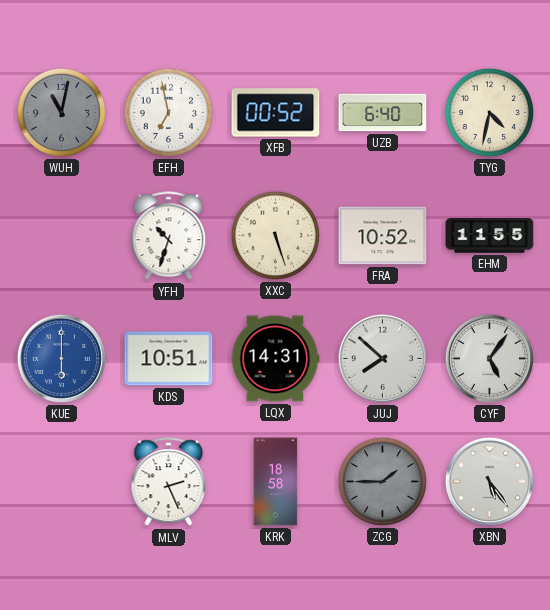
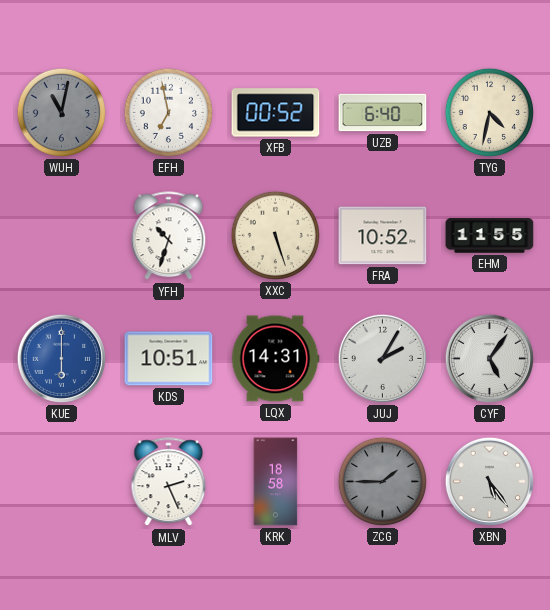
JUJ: 7:52 -> 2:05 (382, 358)
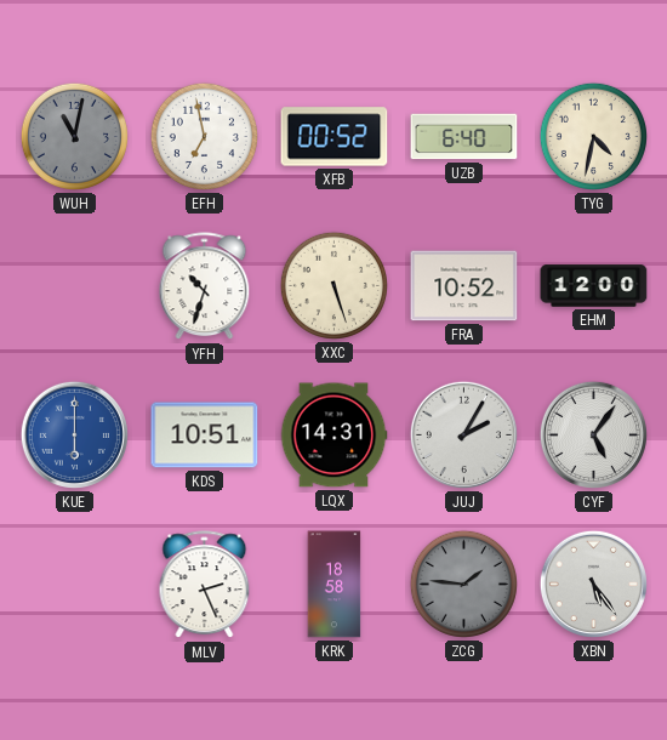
EHM: 11:55 -> 12:00 (594, 286)
ZCG: 1:45 -> 1:46 (463, 584)
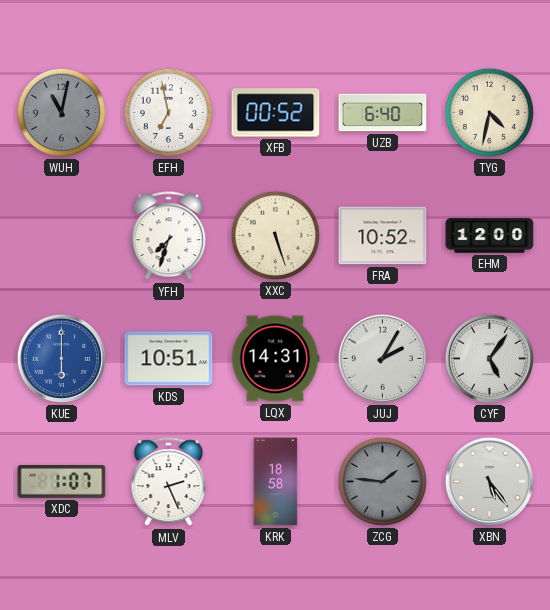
YFH: 10:33 -> 7:33 (169, 236)
XDC: none -> 1:07 (62, 481)
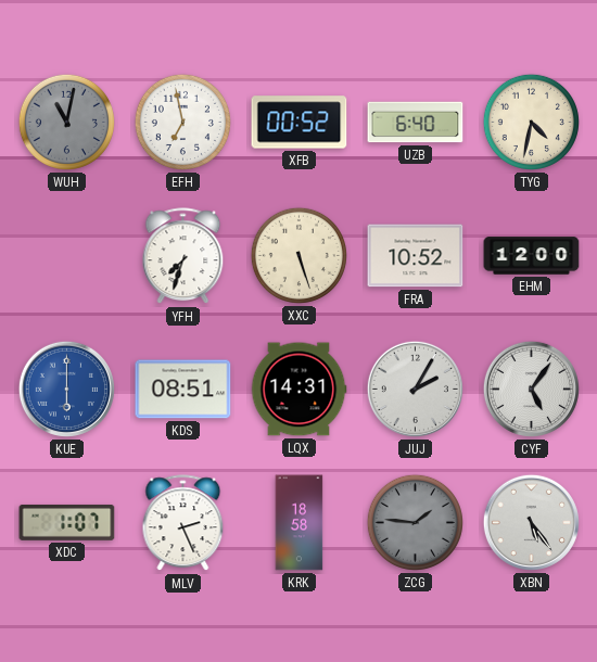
KDS: 10:51 -> 08:51 (183, 390)
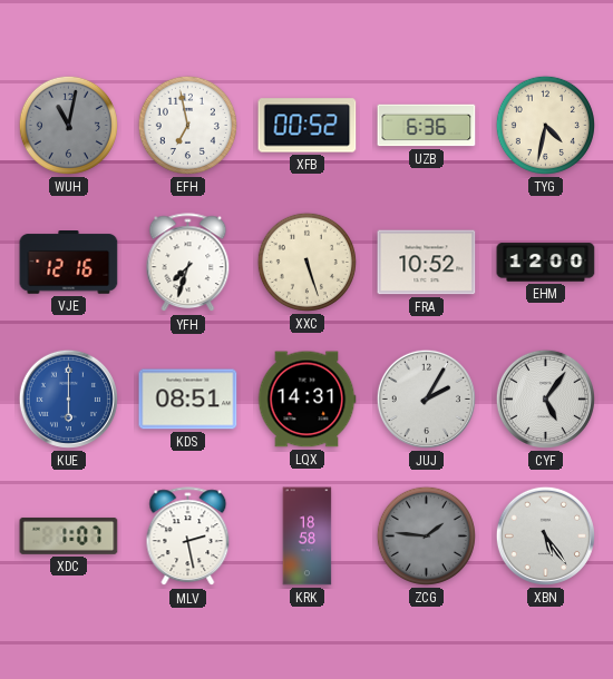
UZB: 6:40 -> 6:36 (427, 126)
VJE: none -> 12:16 (69, 263)
MLV: 2:26 -> 2:28 (188, 537)
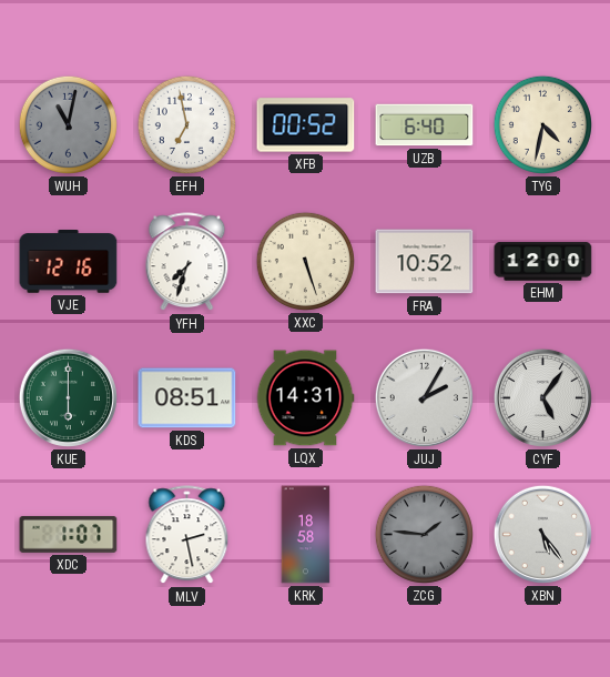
UZB: 6:36 -> 6:40 (425, 125)
KUE dial: blue -> green (68, 397)
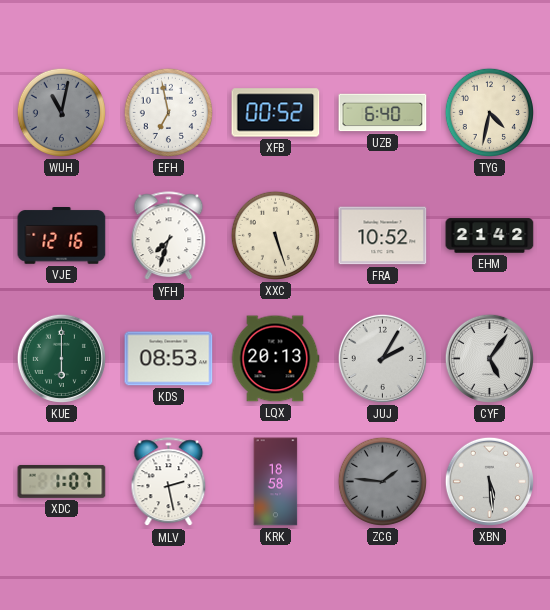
EHM: 12:00 -> 21:42 (490, 236)
KDS: 08:51 -> 08:53 (169, 359)
LQX: 14:31 -> 20:13 (275, 359)
XBN: 5:24 -> 5:29 (489, 481)
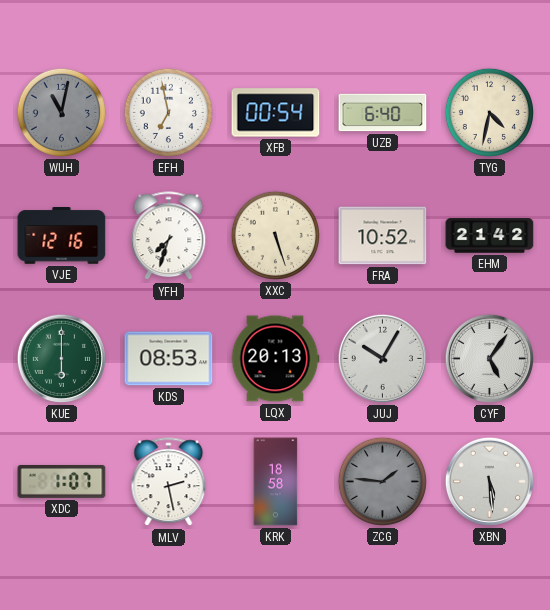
XFB: 00:52 -> 00:54 (276, 113)
JUJ: 2:05 -> 10:05 (382, 358)
